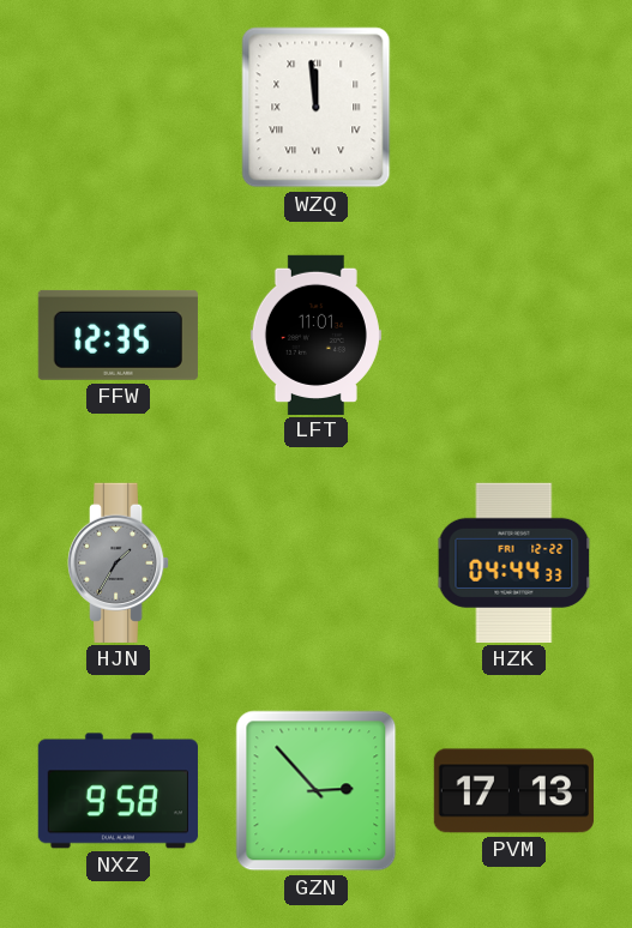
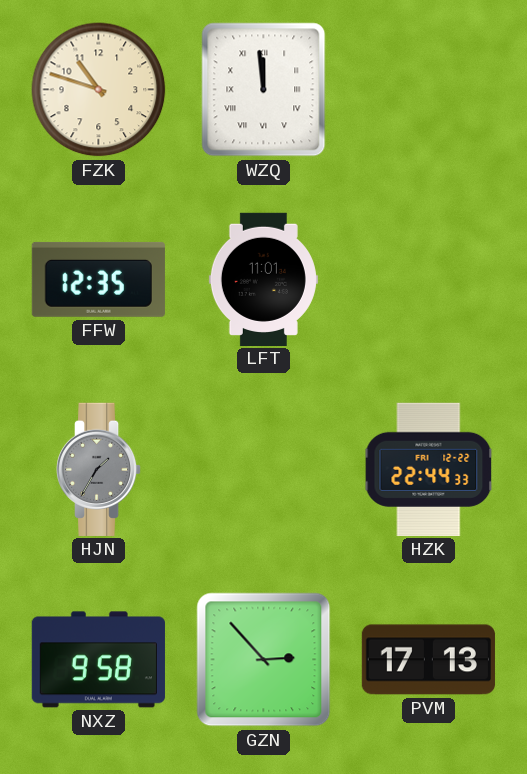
FZK: none -> 10:48 (99, 90)
HZK: 04:44 -> 22:44 (429, 469)
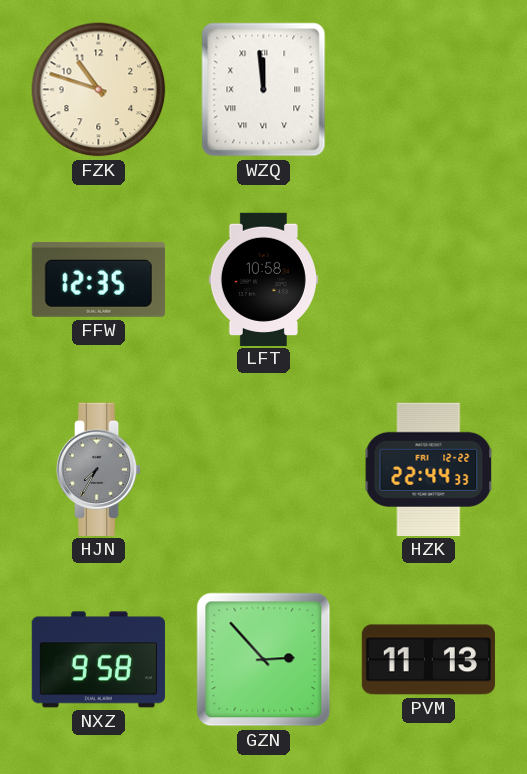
LFT: 11:01 -> 10:58 (263, 279)
HJN: 1:35 -> 7:35 (99, 469)
PVM: 17:13 -> 11:13 (428, 660)
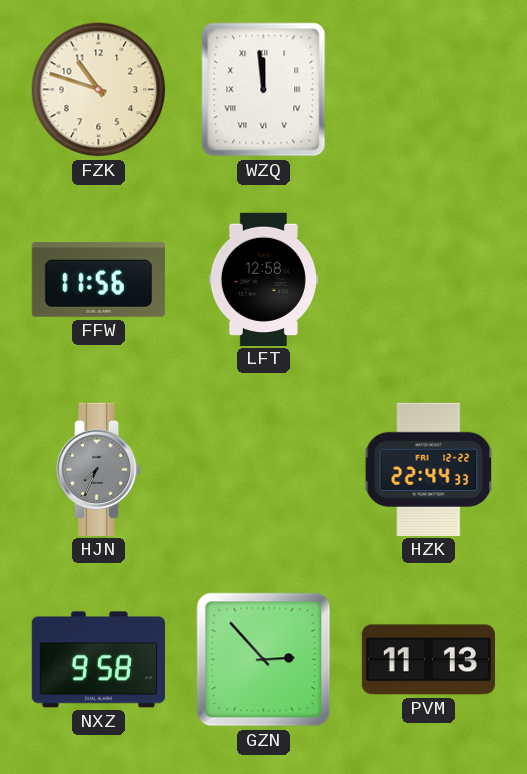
FFW: 12:35 -> 11:56 (98, 279)
LFT: 10:58 -> 12:58 (263, 279)
HJN: 7:35 -> 7:34 (99, 469)
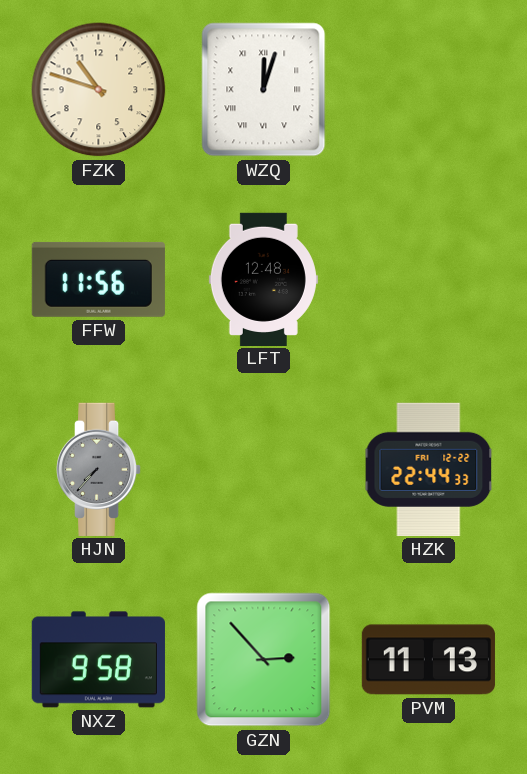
WZQ: 11:59 -> 12:03 (264, 90)
LFT: 12:58 -> 12:48 (263, 279)
HJN: 7:34 -> 7:37 (99, 469)
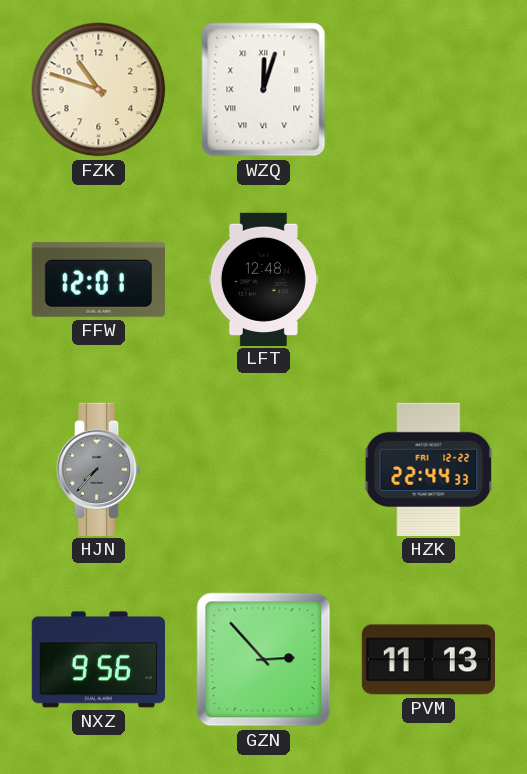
FFW: 11:56 -> 12:01 (98, 279)
NXZ: 9:58 -> 9:56 (98, 660)
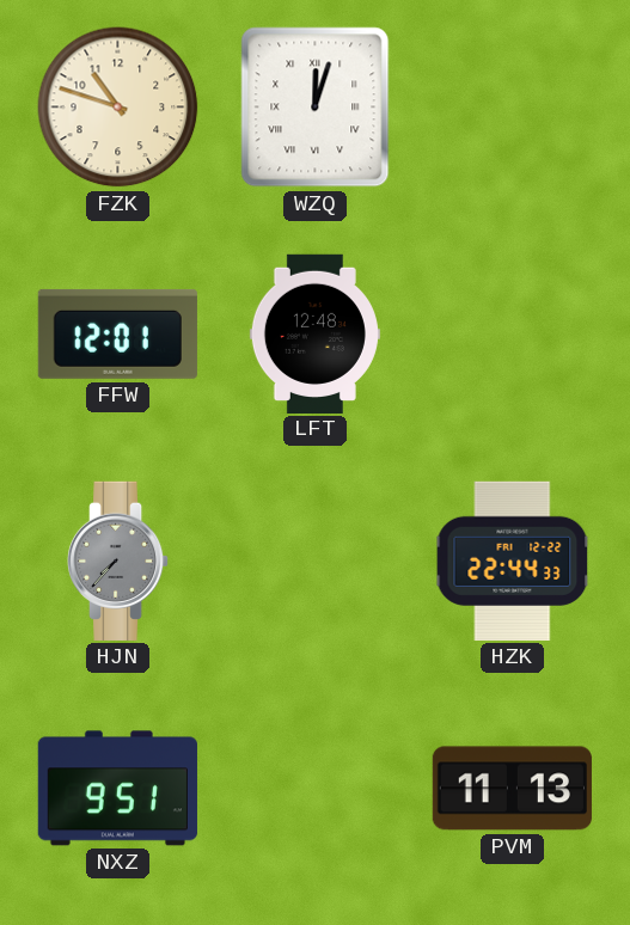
NXZ: 9:56 -> 9:51 (117, 789)
GZN: 2:53 -> none (264, 660)
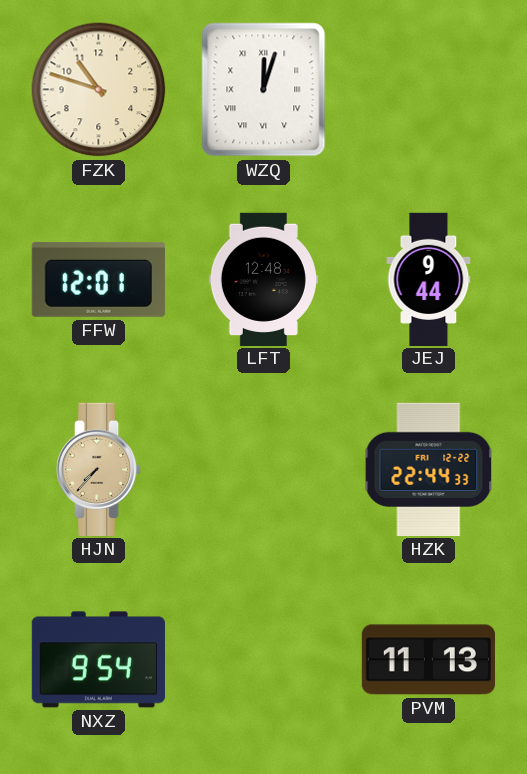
JEJ: none -> 9:44 (429, 279)
HJN dial: grey -> champagne (99, 469)
NXZ: 9:51 -> 9:54 (98, 660)
